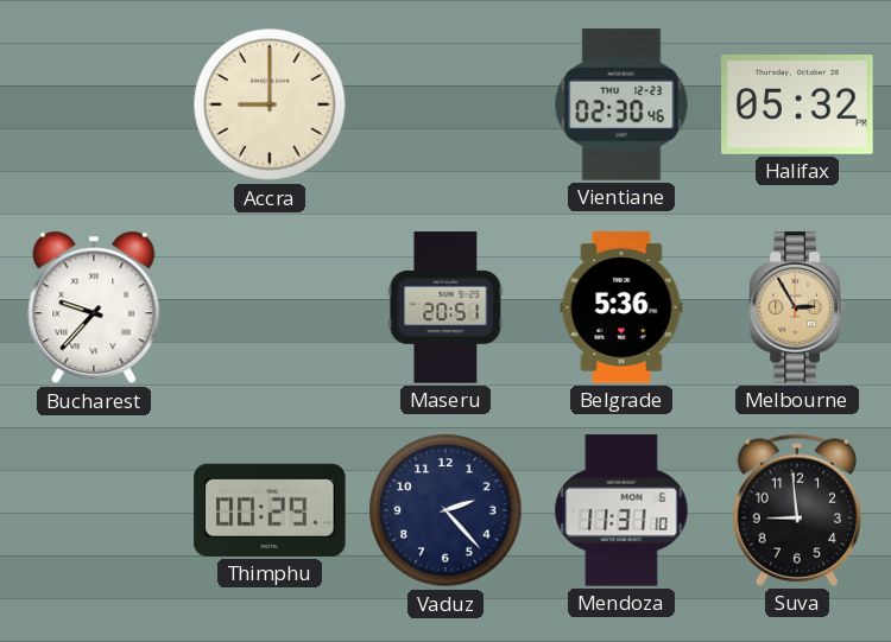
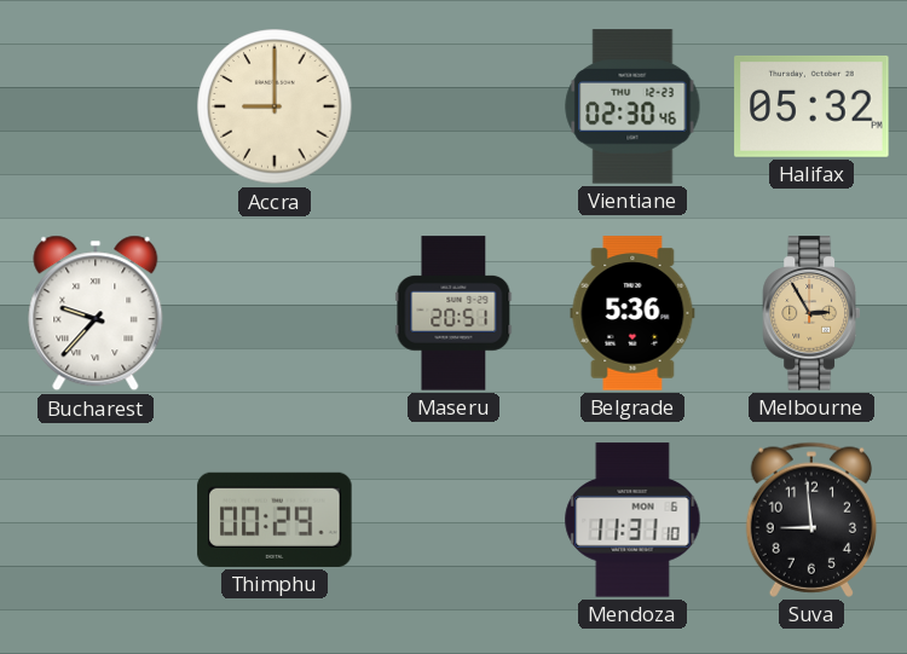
Vaduz: 2:23 -> none (445, 510)
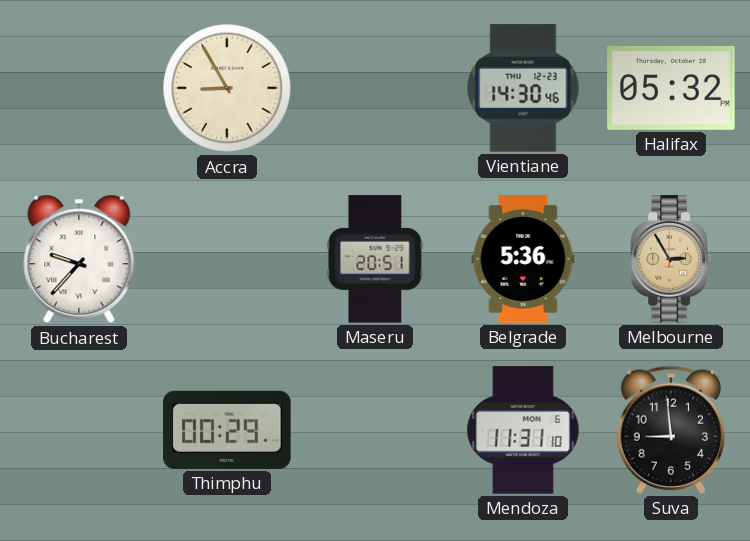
Accra: 9:00 -> 8:55 (227, 88)
Vientiane: 02:30 -> 14:30 (523, 88)
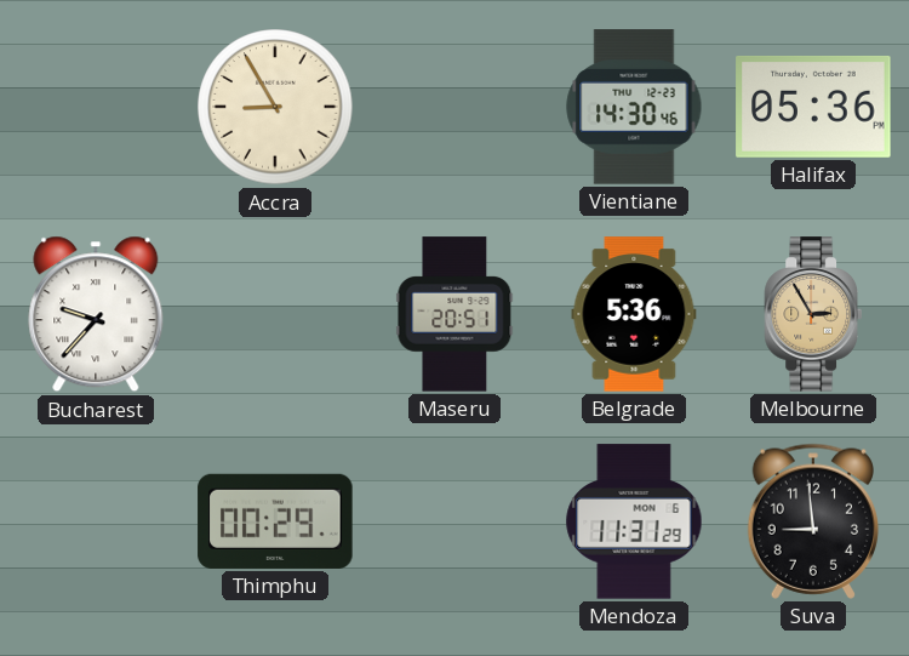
Halifax: 05:32 -> 05:36 (813, 107)
Mendoza: 11:31:10 -> 11:31:29 (634, 521)
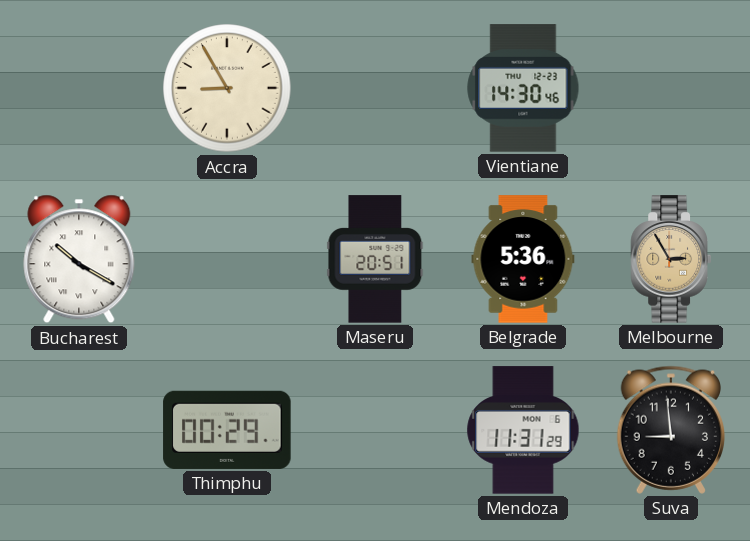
Halifax: 05:36 -> none (813, 107)
Bucharest: 9:37 -> 10:20 (79, 259)
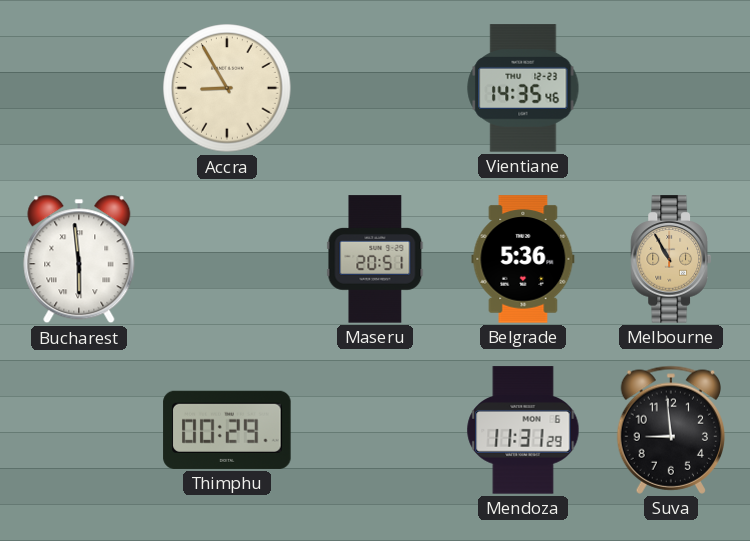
Vientiane: 14:30 -> 14:35 (523, 88)
Bucharest: 10:20 -> 5:59 (79, 259)
Melbourne: 2:55 -> 10:55 (670, 259)
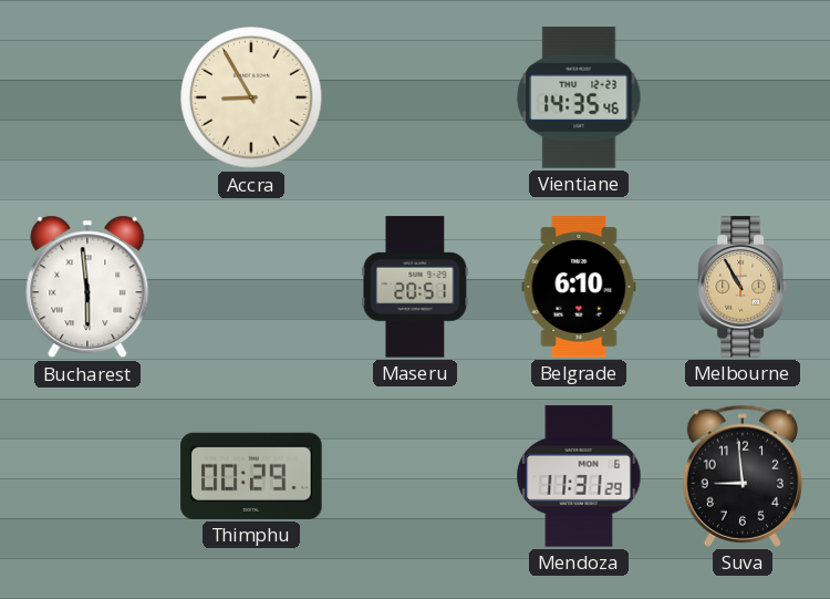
Belgrade: 5:36 -> 6:10 (579, 287)
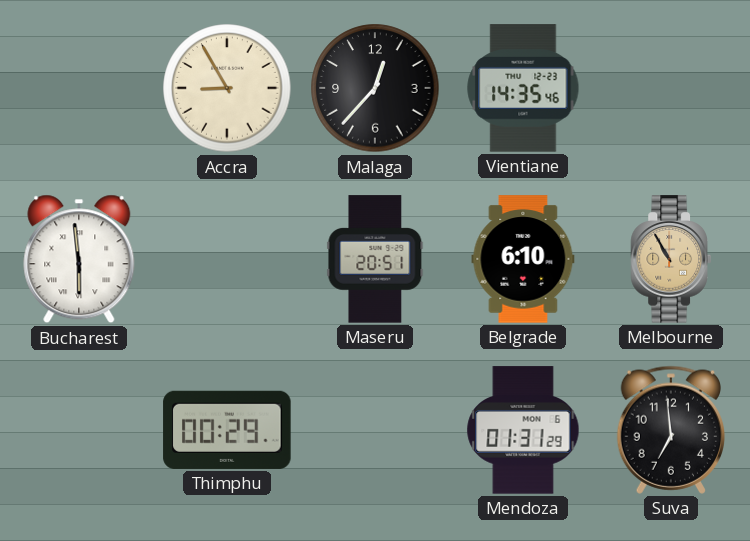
Malaga: none -> 12:37 (375, 88)
Mendoza: 11:31 -> 01:31 (523, 430)
Suva: 8:59 -> 6:59 (670, 430)
